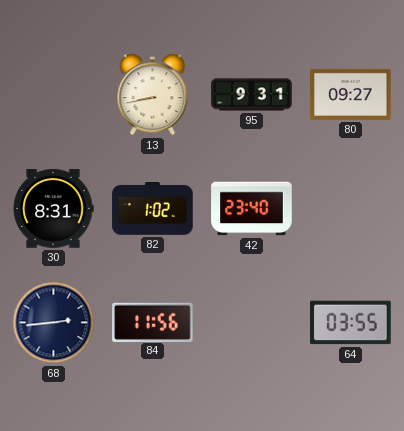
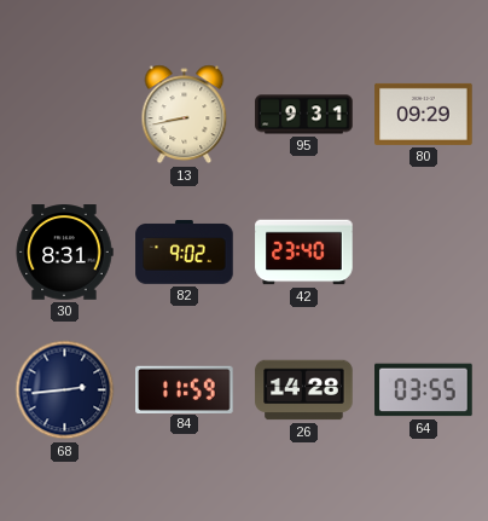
80: 09:27 -> 09:29 (424, 114)
82: 1:02 -> 9:02 (185, 253)
84: 11:56 -> 11:59 (185, 389)
26: none -> 14:28 (304, 390)
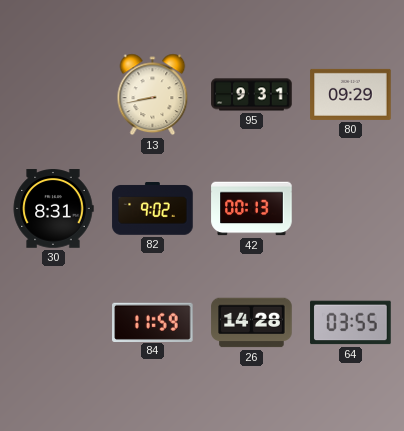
42: 23:40 -> 00:13 (252, 209)
68: 2:44 -> none (65, 390)
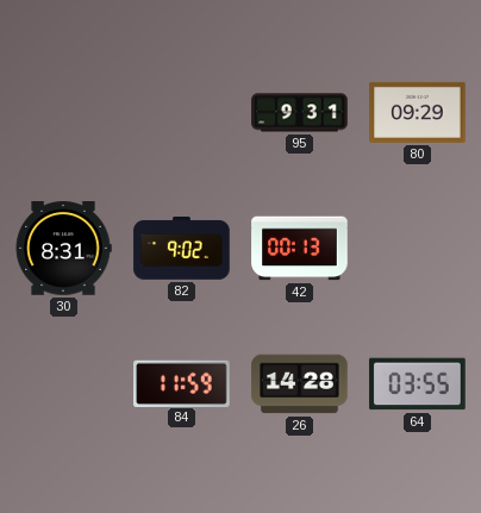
13: 8:43 -> none (153, 95)
